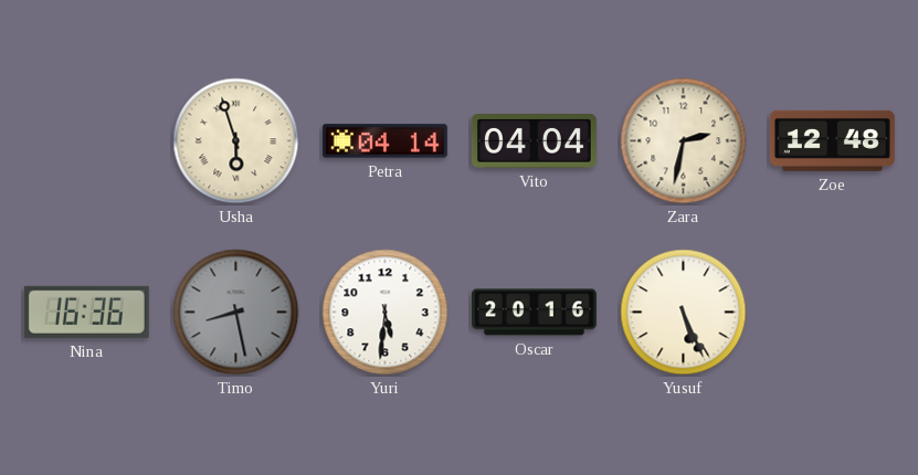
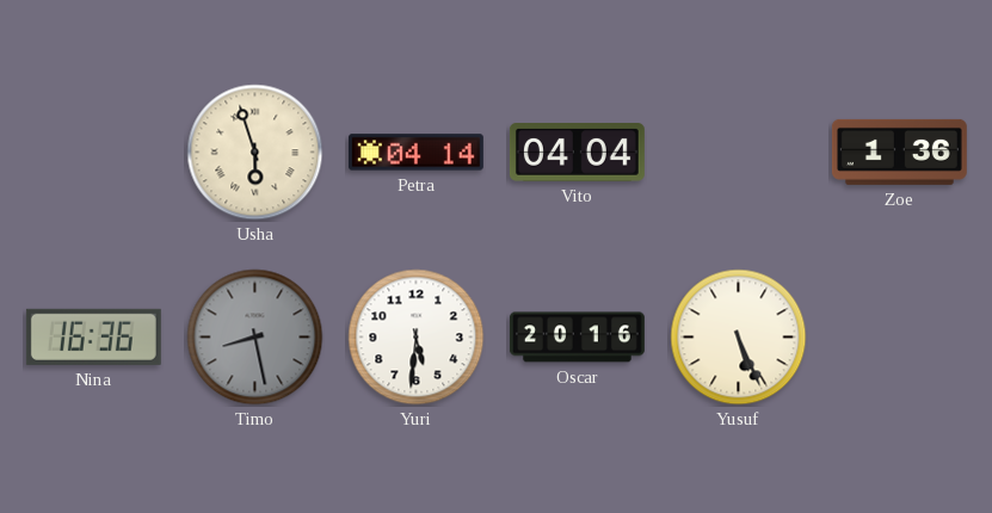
Zara: 2:32 -> none (684, 141)
Zoe: 12:48 -> 1:36 (899, 152)
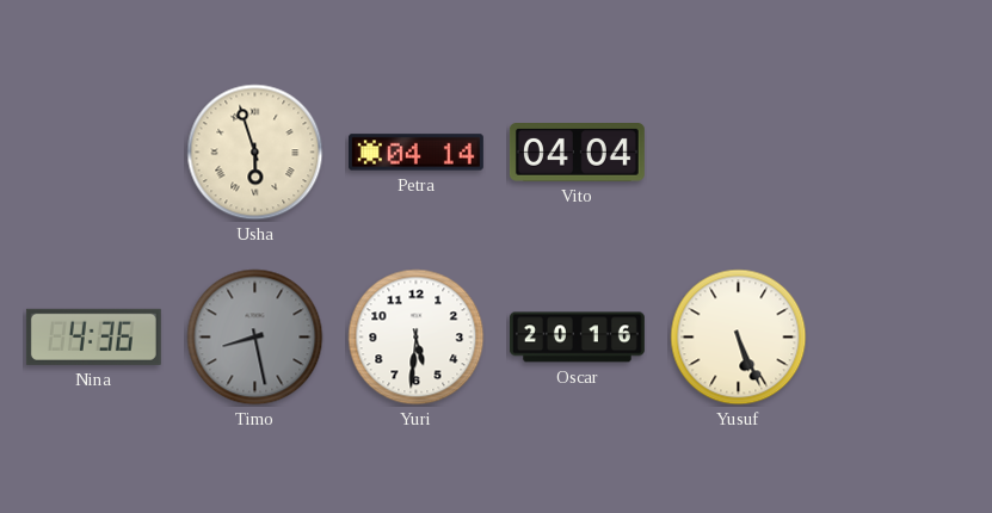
Zoe: 1:36 -> none (899, 152)
Nina: 16:36 -> 4:36 (93, 336)
